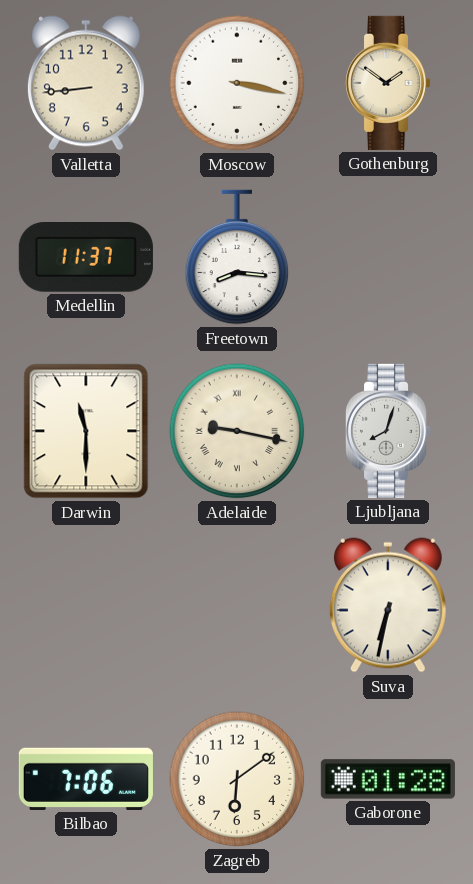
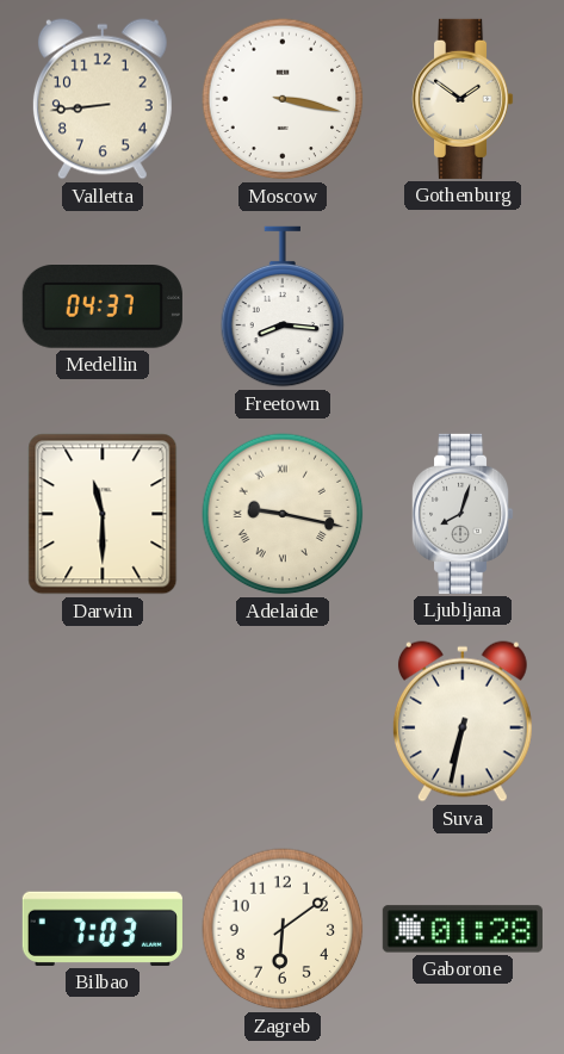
Medellin: 11:37 -> 04:37 (103, 308)
Bilbao: 7:06 -> 7:03 (103, 929)
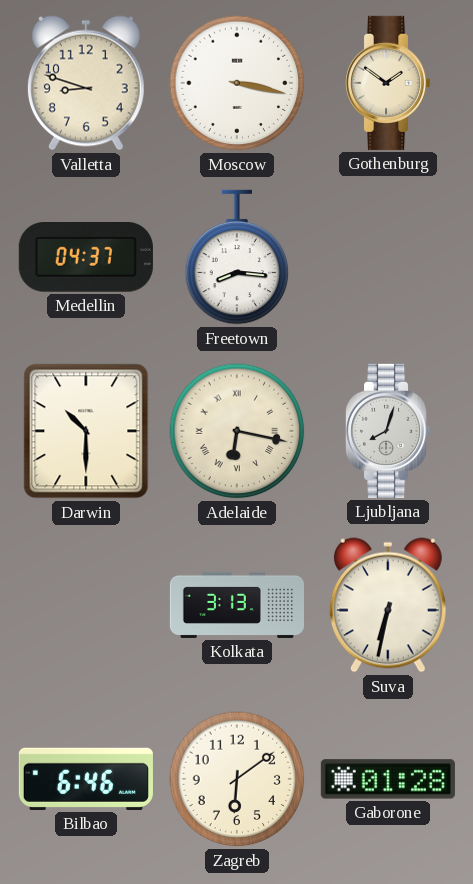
Valletta: 8:44 -> 8:48 (86, 83)
Darwin: 11:30 -> 10:30 (86, 431)
Adelaide: 9:17 -> 6:17 (237, 431)
Kolkata: none -> 3:13 (236, 605)
Bilbao: 7:03 -> 6:46 (86, 779)
